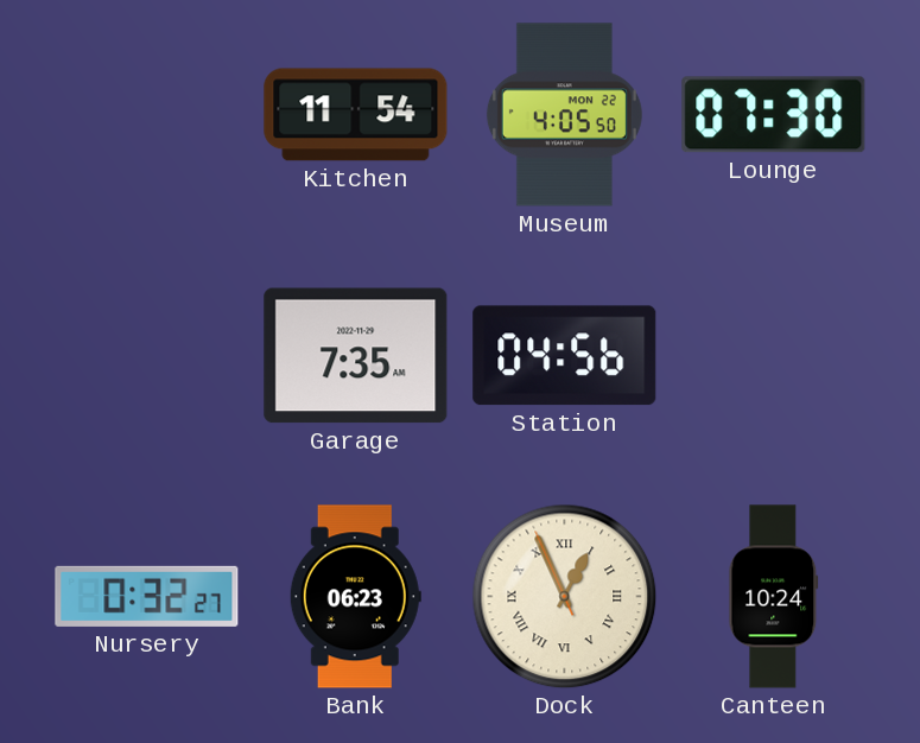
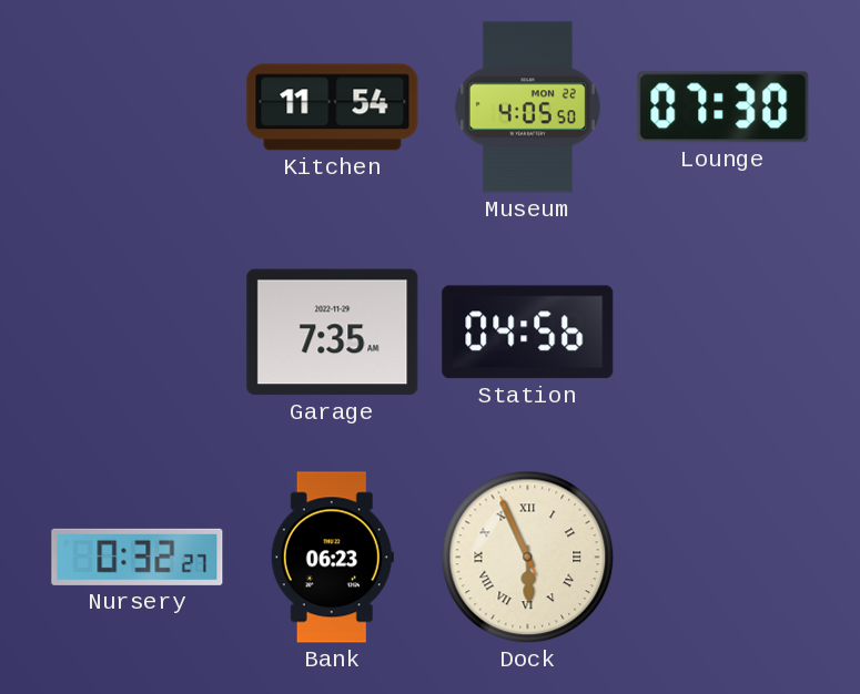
Dock: 12:55 -> 5:55 (528, 558)
Canteen: 10:24 -> none (774, 597)
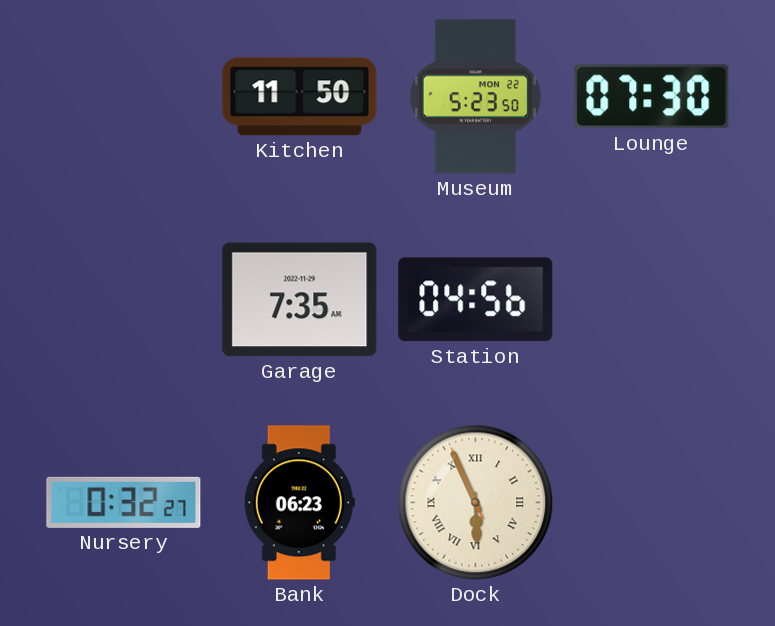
Kitchen: 11:54 -> 11:50 (300, 97)
Museum: 4:05 -> 5:23 (475, 97)
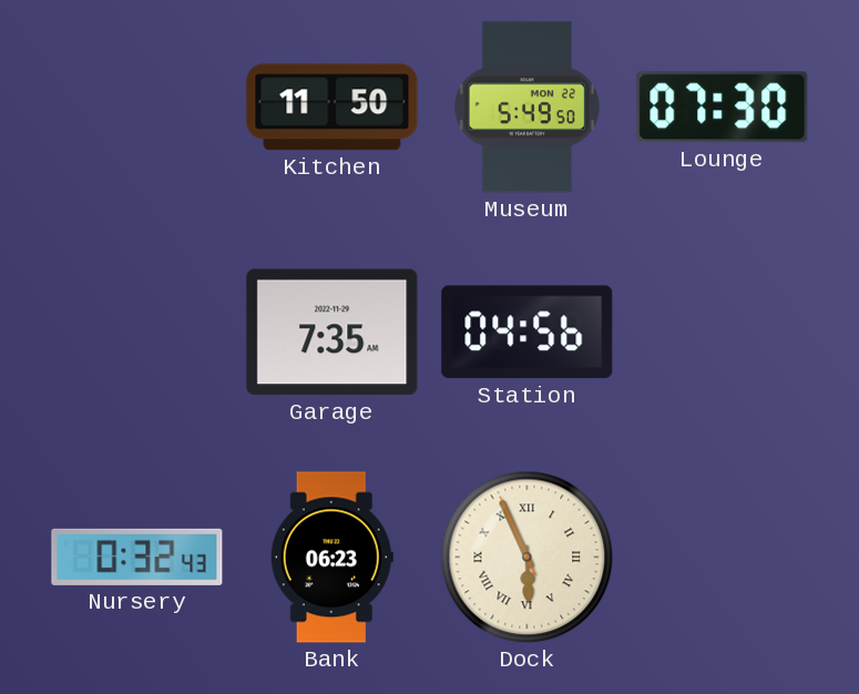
Museum: 5:23 -> 5:49 (526, 108)
Nursery: 0:32:27 -> 0:32:43 (137, 557)
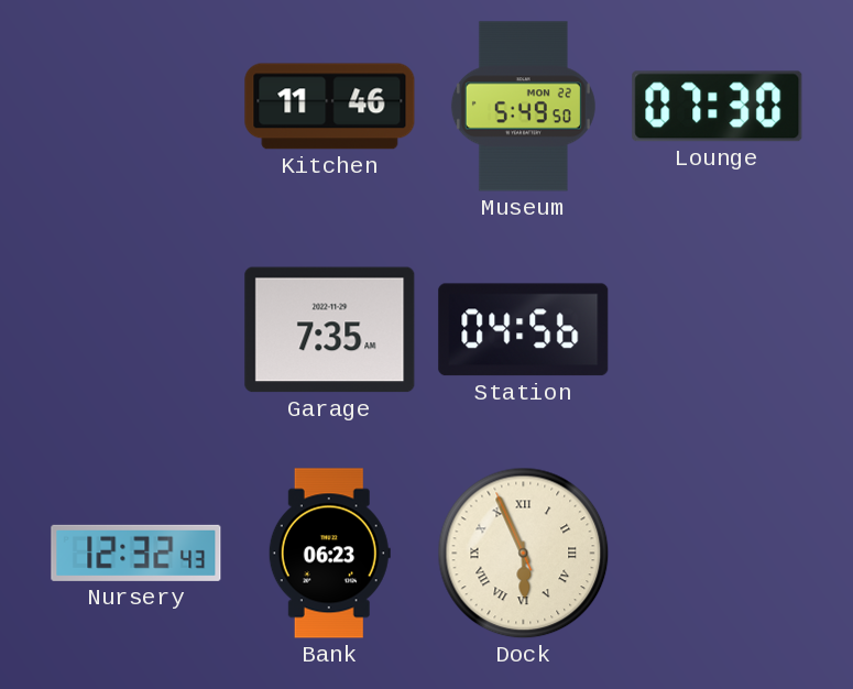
Kitchen: 11:50 -> 11:46 (330, 107)
Nursery: 0:32 -> 12:32 (136, 553)
